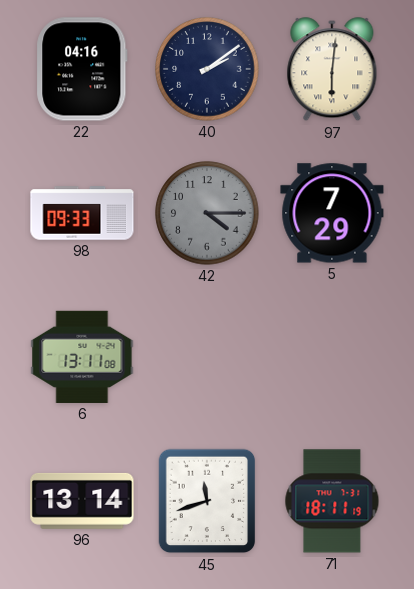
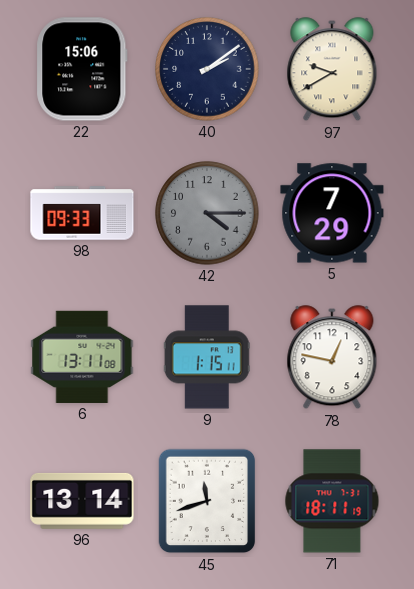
22: 04:16 -> 15:06 (82, 69)
97: 6:01 -> 9:40 (332, 70)
9: none -> 1:15 (207, 357)
78: none -> 12:47 (332, 358)
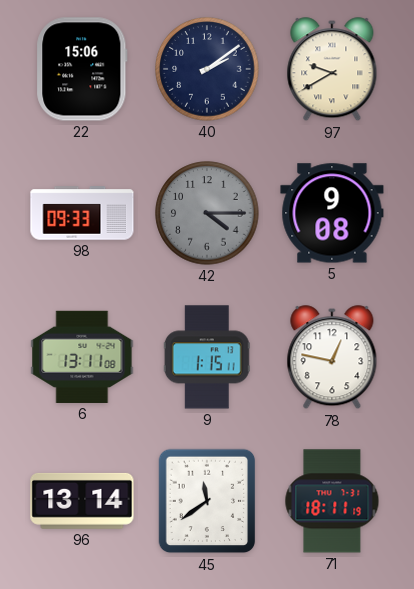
5: 7:29 -> 9:08 (332, 213)
45: 11:42 -> 11:39 (207, 501)
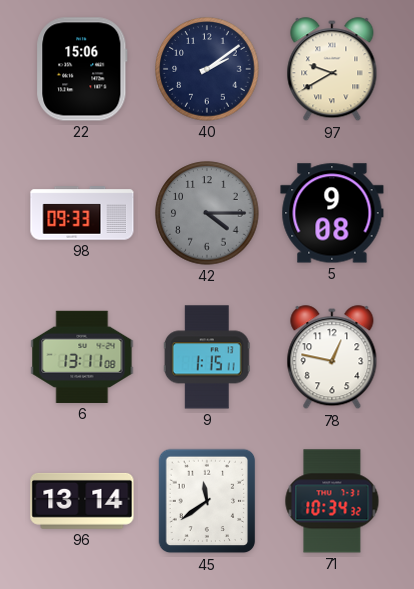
71: 18:11 -> 10:34 (332, 501)
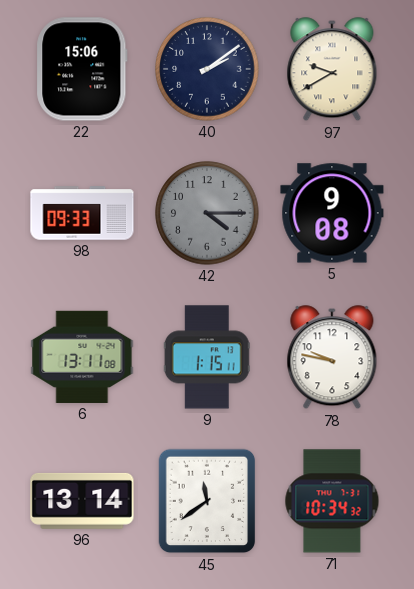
78: 12:47 -> 9:47 (332, 358)
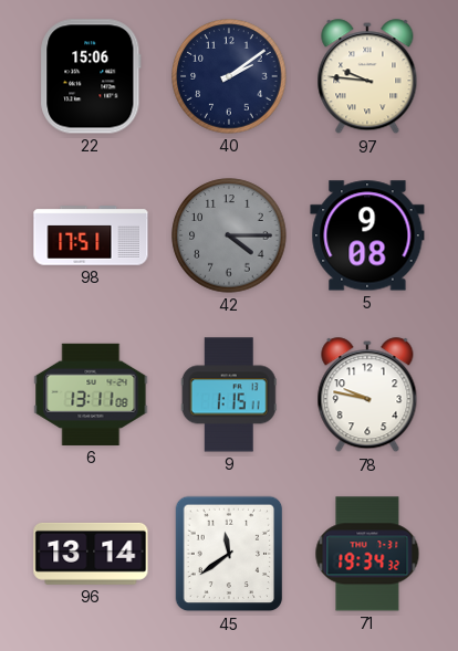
97: 9:40 -> 9:46 (367, 77)
98: 09:33 -> 17:51 (91, 235)
71: 10:34 -> 19:34 (367, 554)
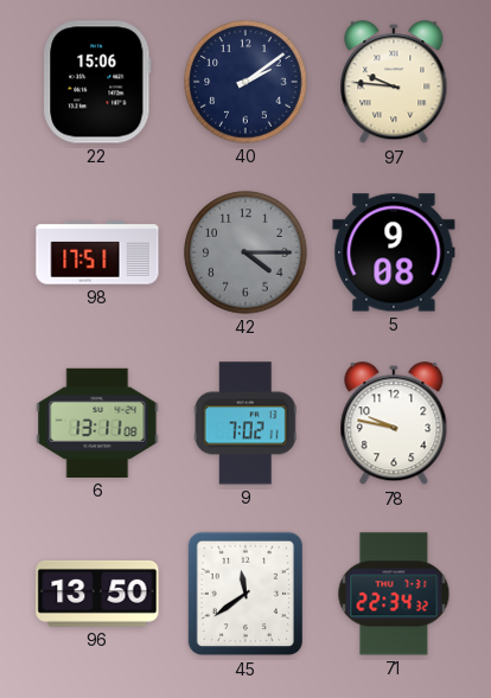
9: 1:15 -> 7:02 (245, 423)
96: 13:14 -> 13:50 (97, 594)
71: 19:34 -> 22:34 (394, 594)
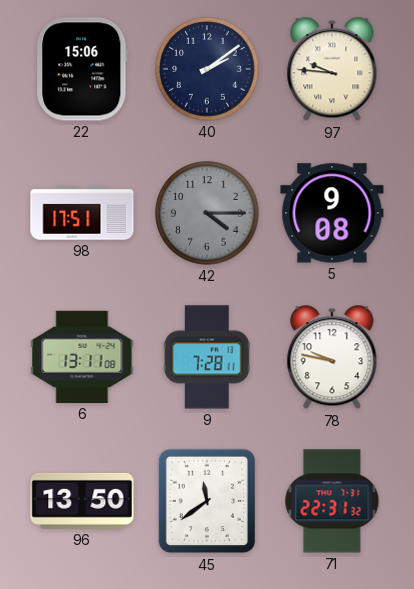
9: 7:02 -> 7:28 (207, 357)
71: 22:34 -> 22:31 (332, 501)
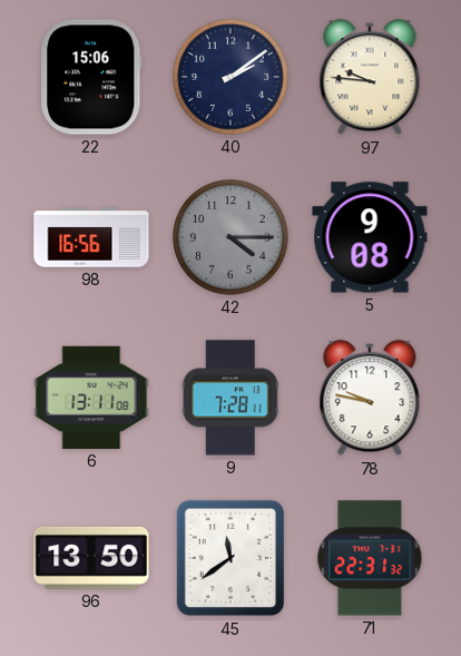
98: 17:51 -> 16:56 (91, 237)
